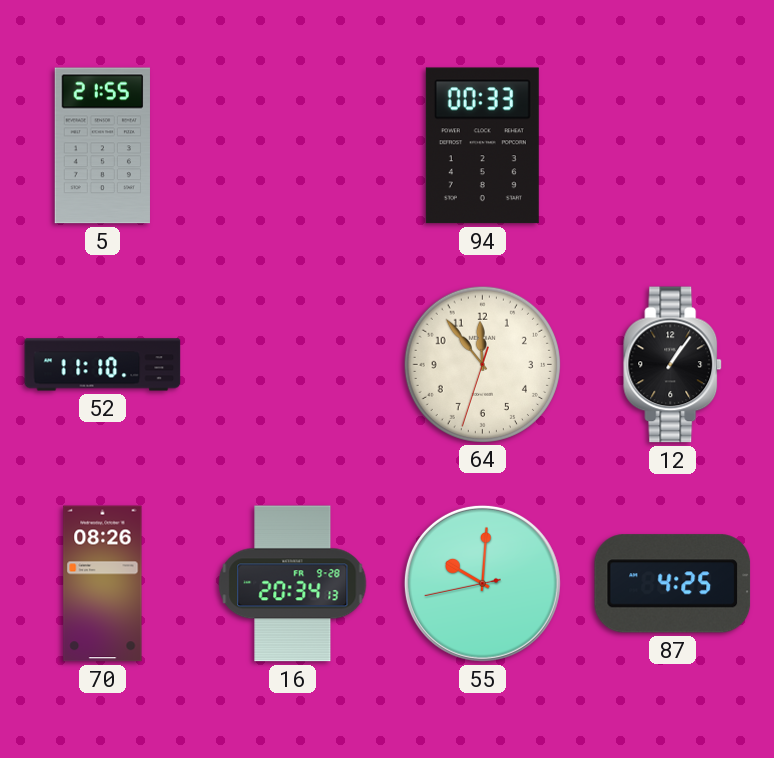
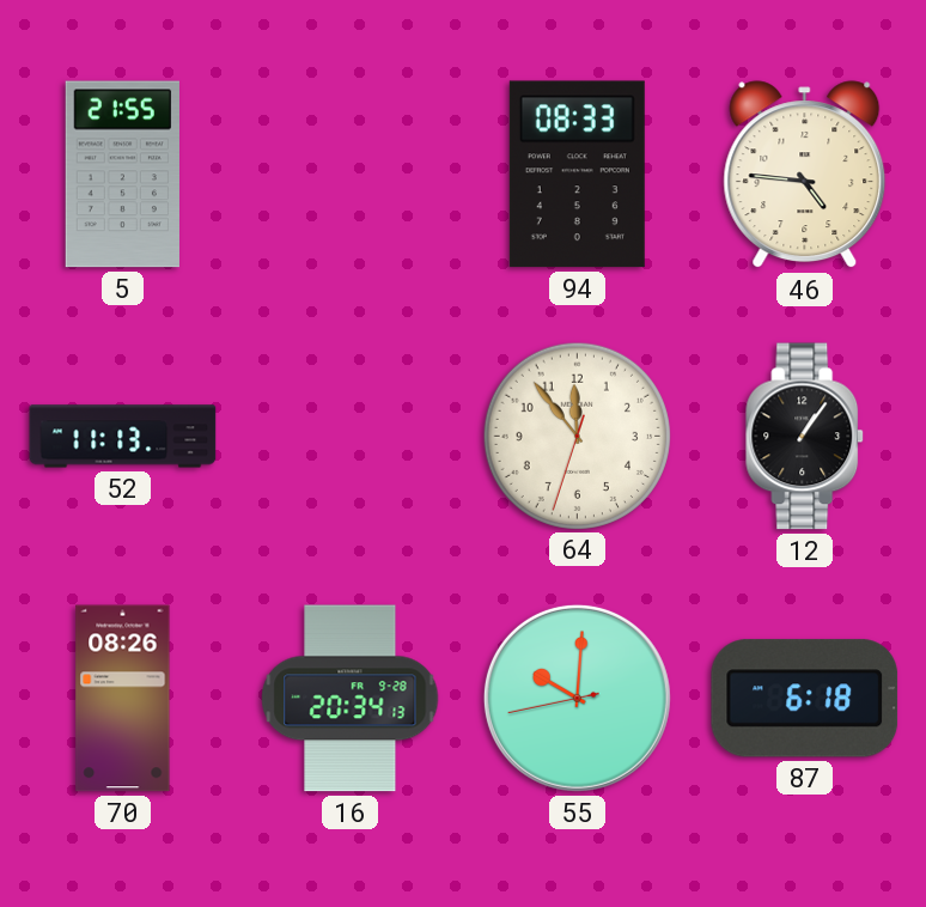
94: 00:33 -> 08:33 (577, 175)
46: none -> 4:46 (805, 175)
52: 11:10 -> 11:13 (123, 437)
87: 4:25 -> 6:18 (805, 699)
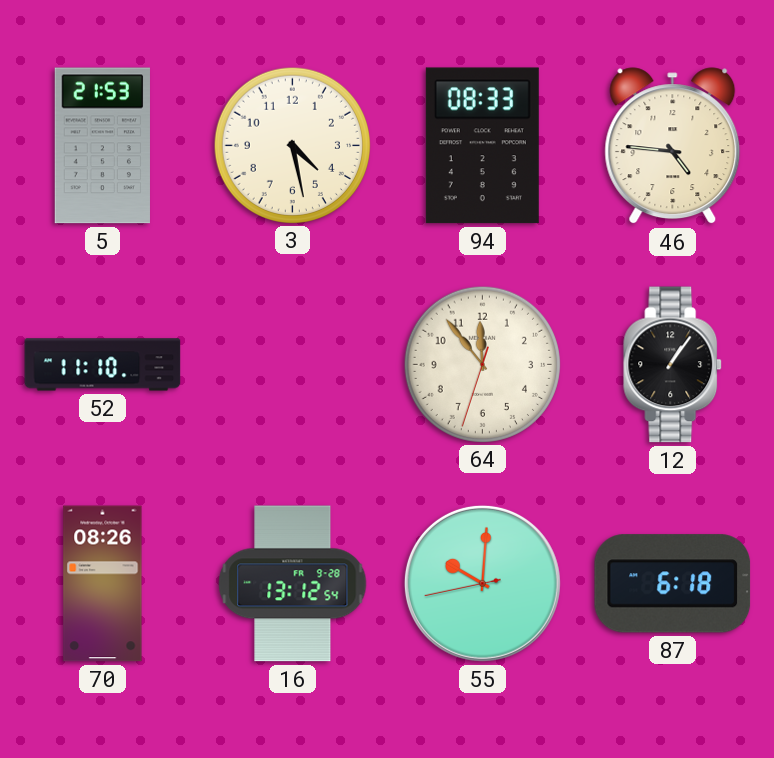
5: 21:55 -> 21:53 (102, 146)
3: none -> 4:28 (292, 145)
52: 11:13 -> 11:10 (103, 365)
16: 20:34 -> 13:12 (293, 584)
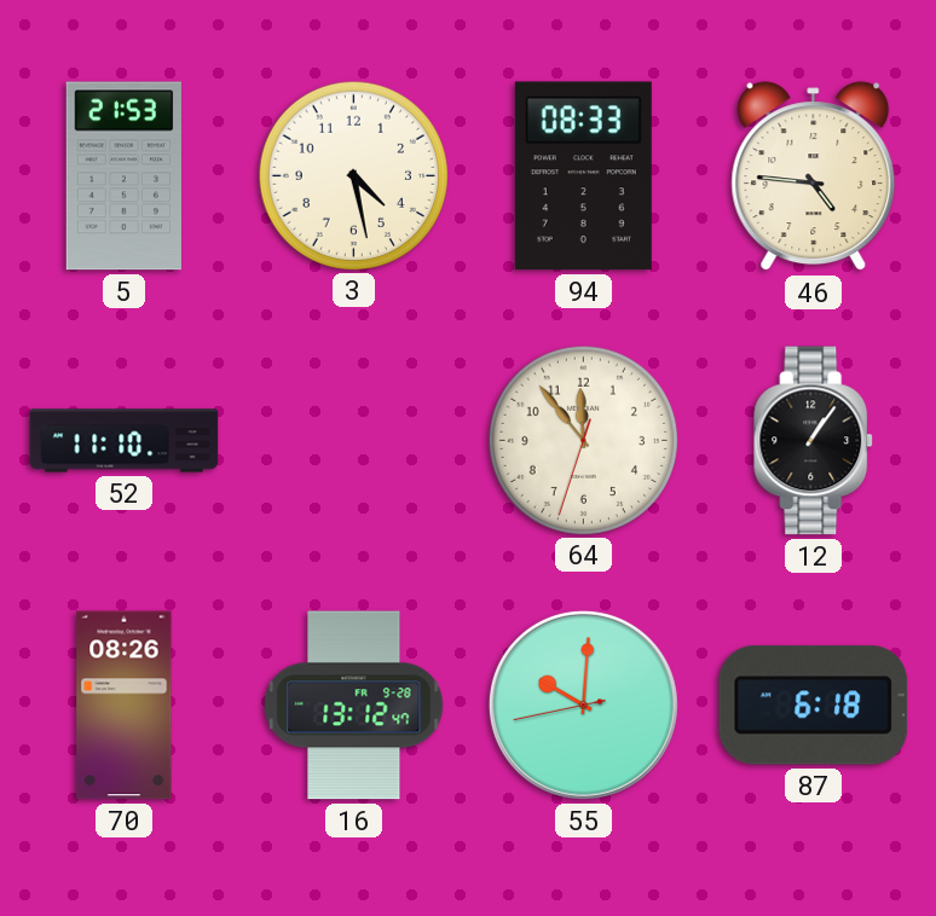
16: 13:12:54 -> 13:12:47 (354, 706)
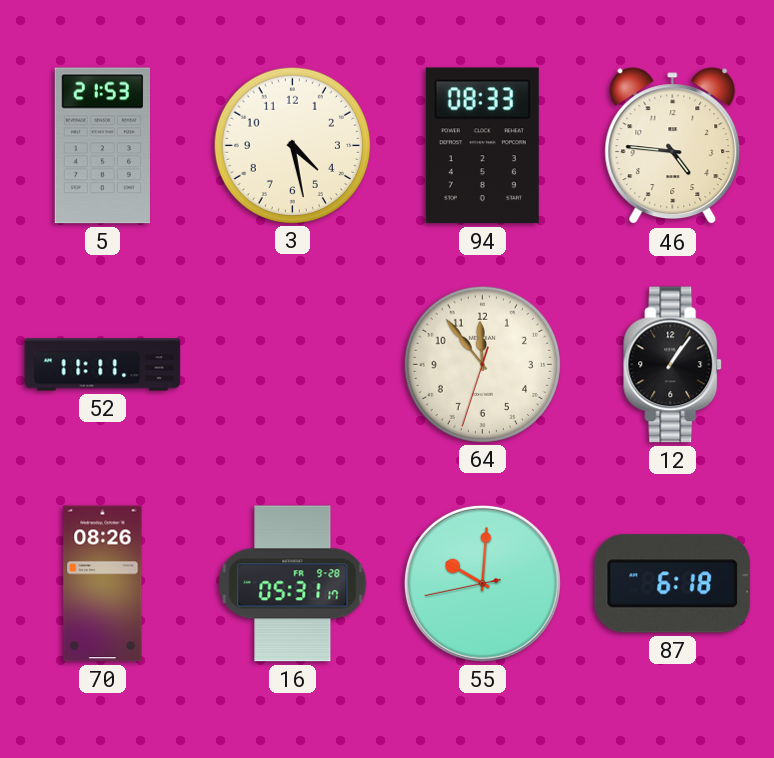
52: 11:10 -> 11:11 (103, 365)
16: 13:12 -> 05:31 (293, 584)
